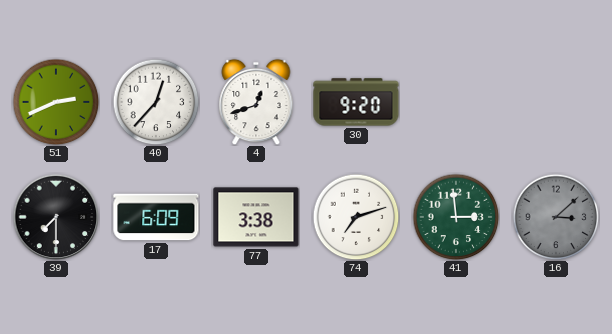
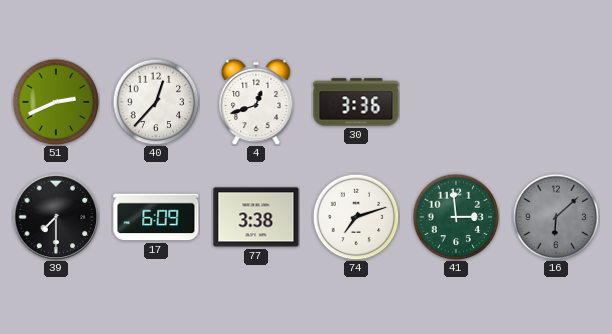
30: 9:20 -> 3:36 (356, 102)
16: 3:08 -> 6:08 (556, 217)
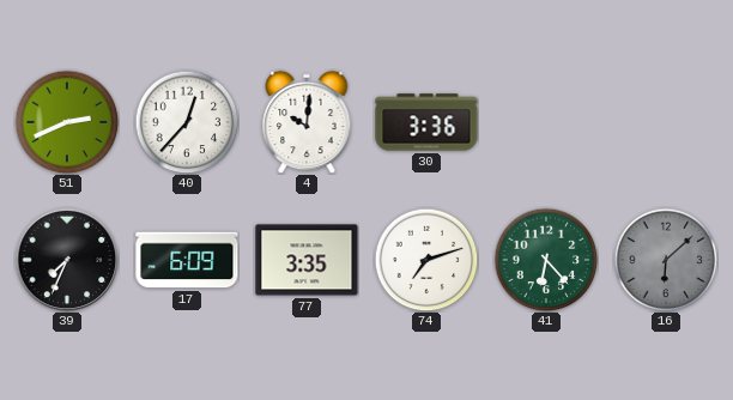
4: 12:42 -> 10:01 (307, 122)
39: 7:30 -> 7:34 (67, 260)
77: 3:38 -> 3:35 (307, 260)
41: 2:59 -> 6:23 (546, 260)
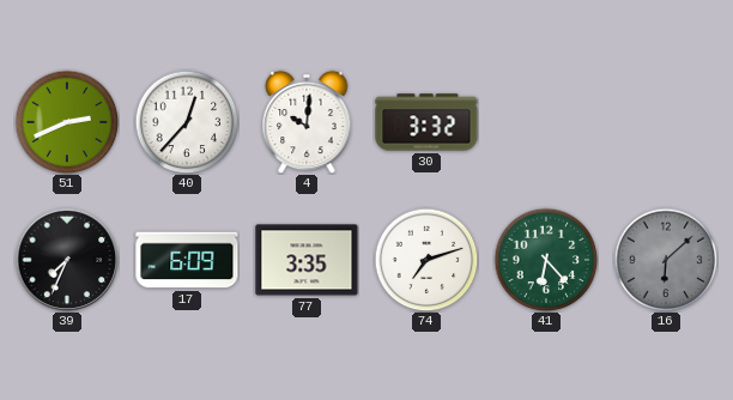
30: 3:36 -> 3:32 (426, 122)
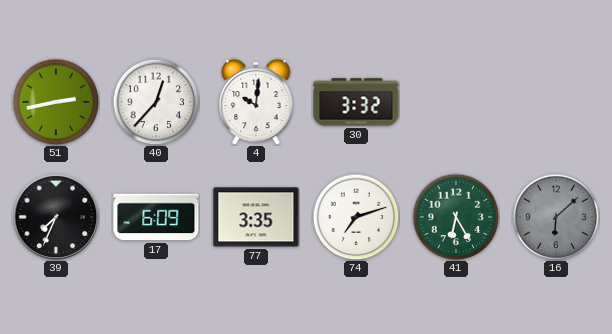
51: 2:41 -> 2:43 (56, 102)
41: 6:23 -> 6:25 (456, 217)
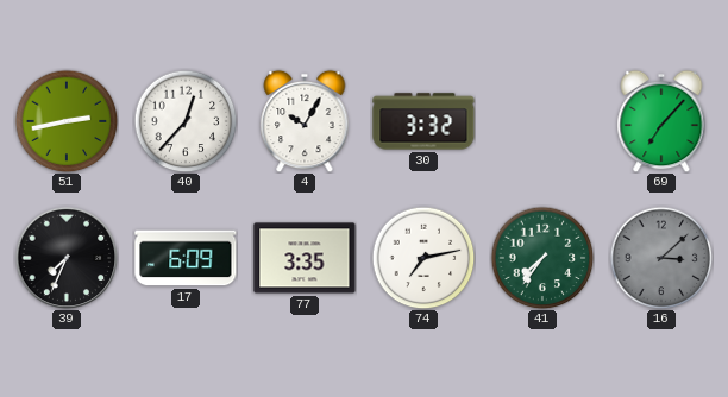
4: 10:01 -> 10:05 (305, 121)
69: none -> 7:07 (661, 121)
74: 7:12 -> 7:13 (423, 258)
41: 6:25 -> 7:36 (542, 258)
16: 6:08 -> 3:08 (661, 258)
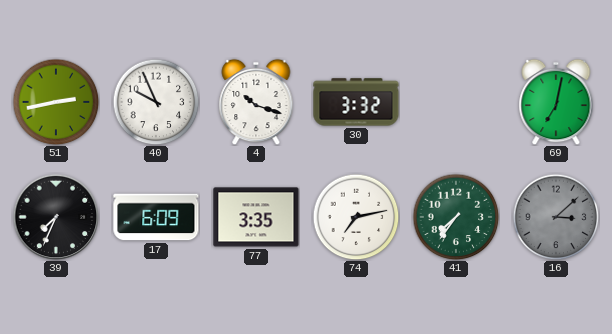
40: 12:37 -> 9:56 (156, 102)
4: 10:05 -> 10:18 (256, 102)
69: 7:07 -> 7:02 (556, 102)
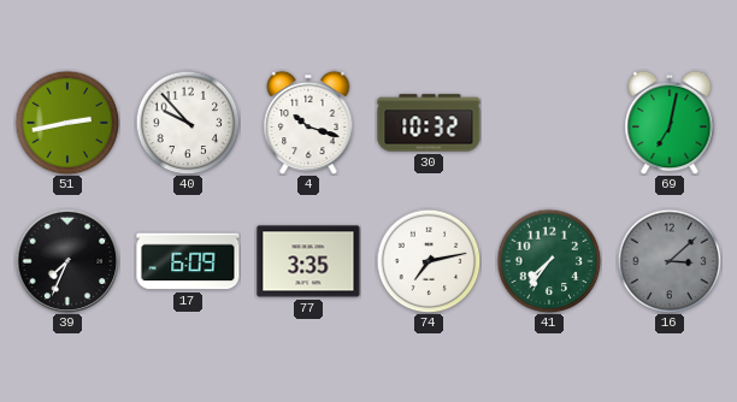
40: 9:56 -> 9:53 (188, 123)
30: 3:32 -> 10:32 (429, 123)
